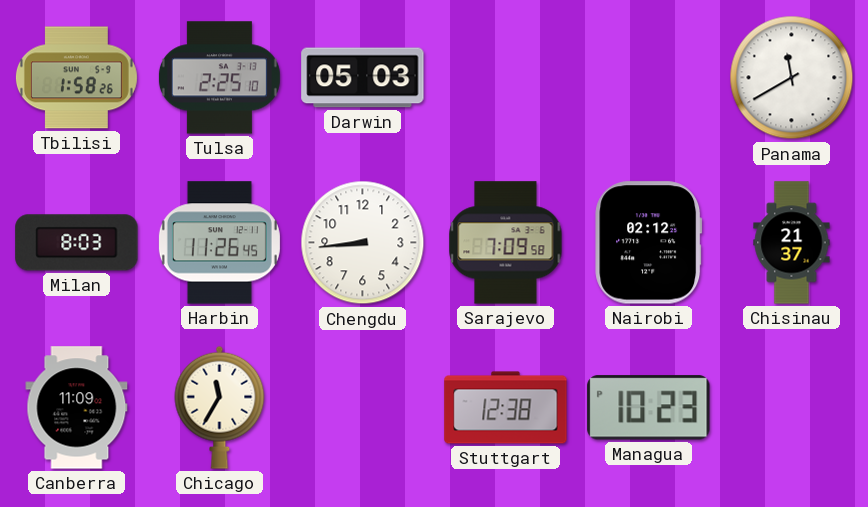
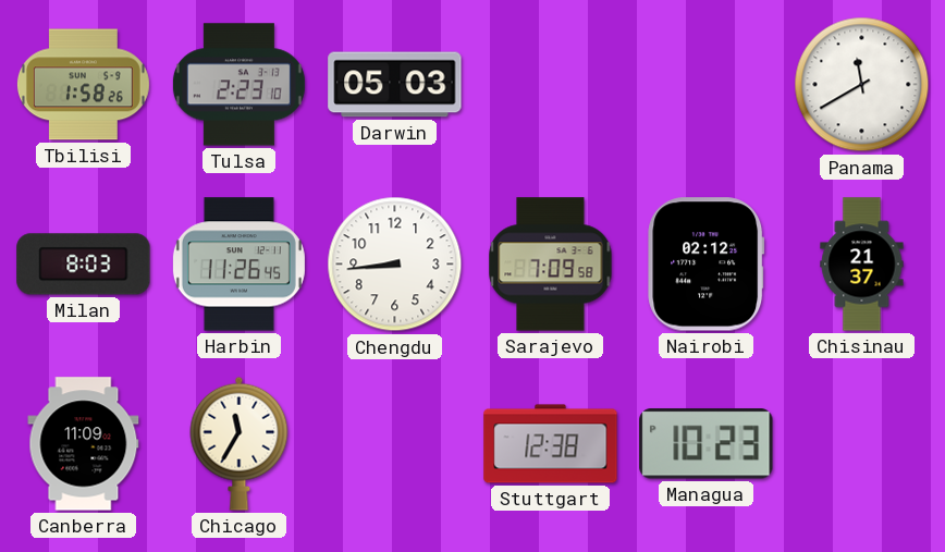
Tulsa: 2:25 -> 2:23 (238, 85)
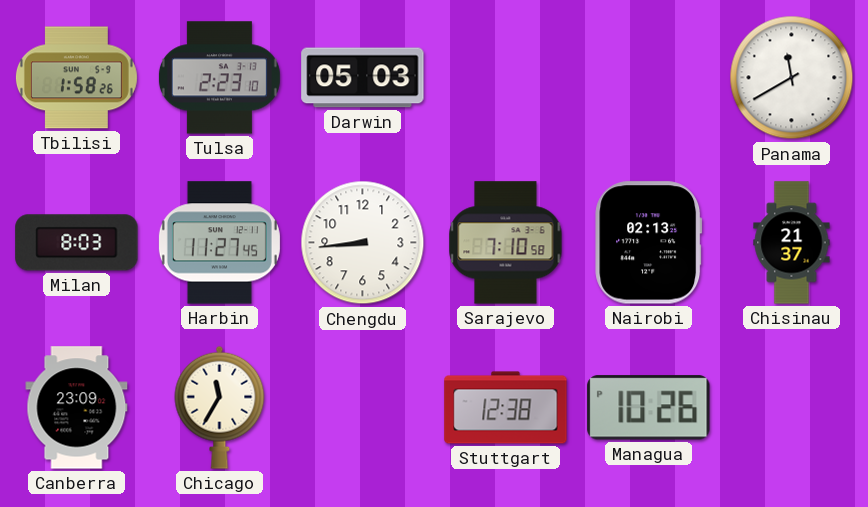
Harbin: 11:26 -> 11:27 (219, 243)
Sarajevo: 7:09 -> 7:10 (506, 243)
Nairobi: 02:12 -> 02:13 (649, 243)
Canberra: 11:09 -> 23:09 (77, 408)
Managua: 10:23 -> 10:26 (649, 408)
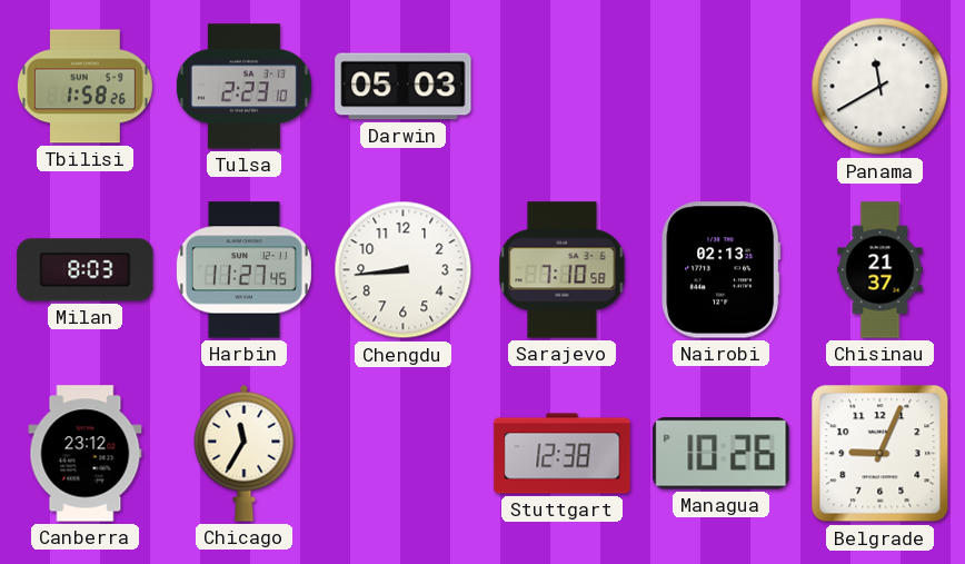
Canberra: 23:09 -> 23:12 (86, 454)
Belgrade: none -> 9:04 (881, 454)
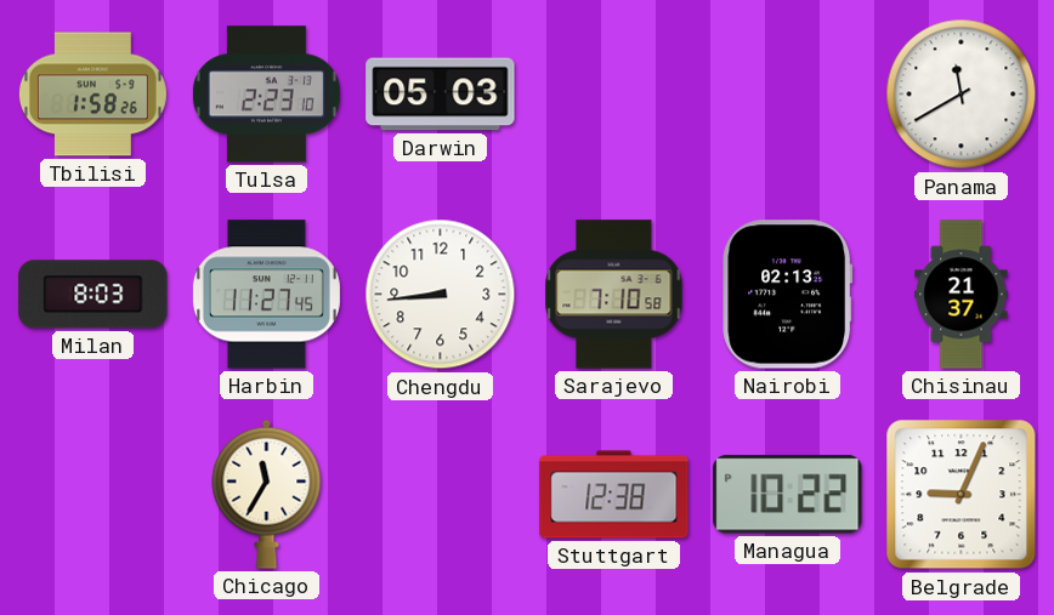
Canberra: 23:12 -> none (86, 454)
Managua: 10:26 -> 10:22 (788, 495)
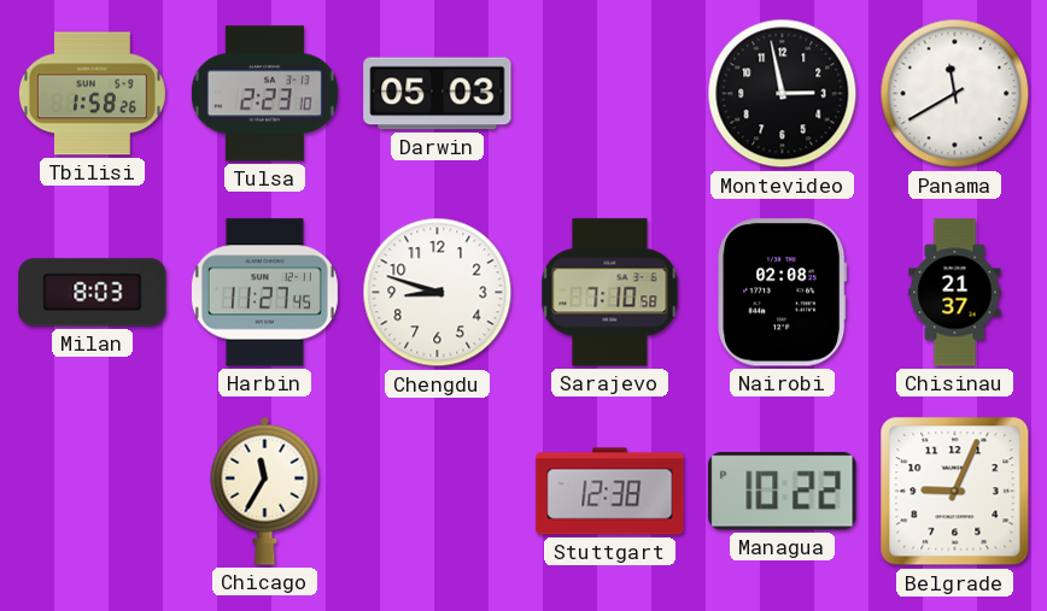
Montevideo: none -> 2:58 (783, 94)
Chengdu: 8:44 -> 8:48 (438, 293)
Nairobi: 02:13 -> 02:08 (783, 293)
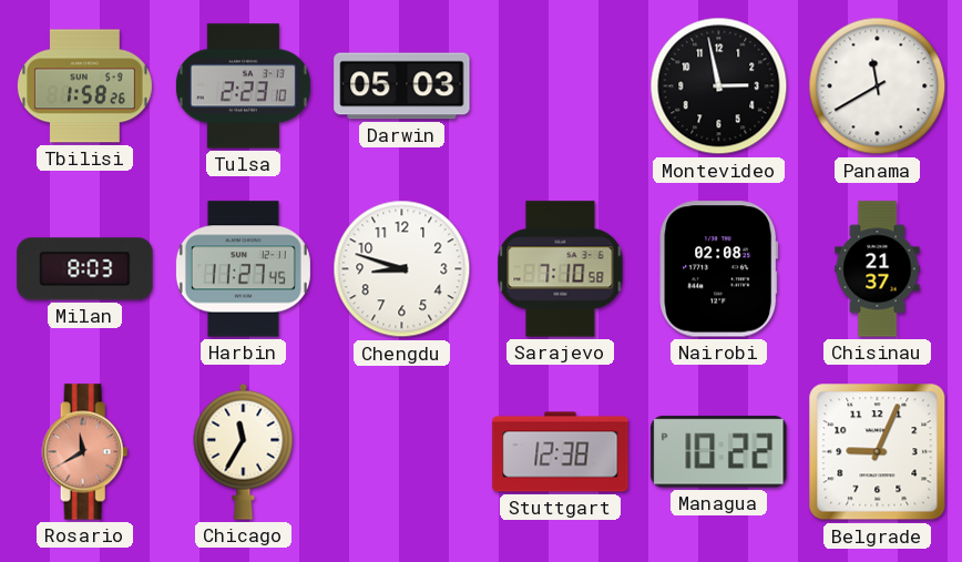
Rosario: none -> 11:40 (85, 452)
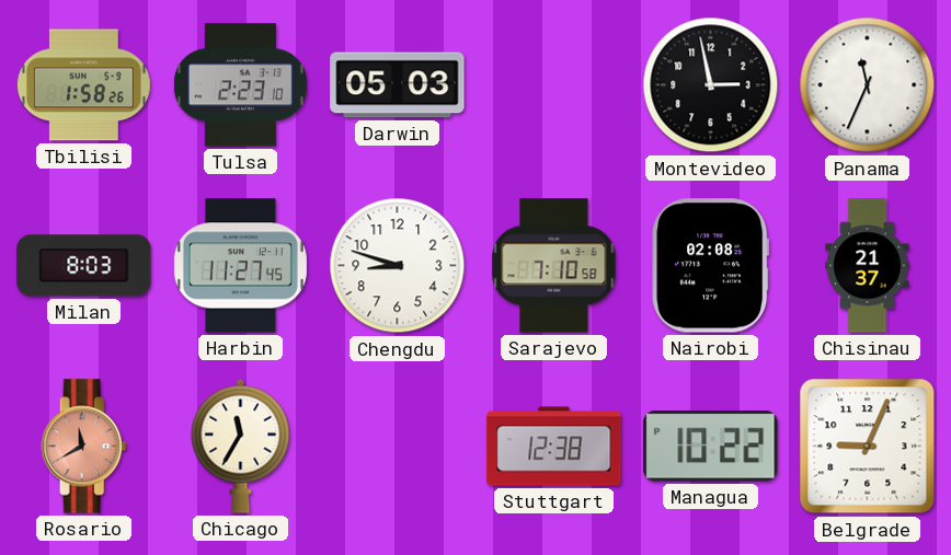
Panama: 11:40 -> 11:34 (868, 85)
